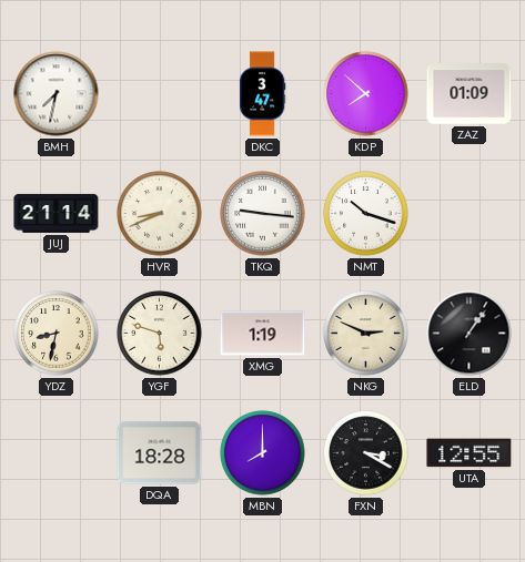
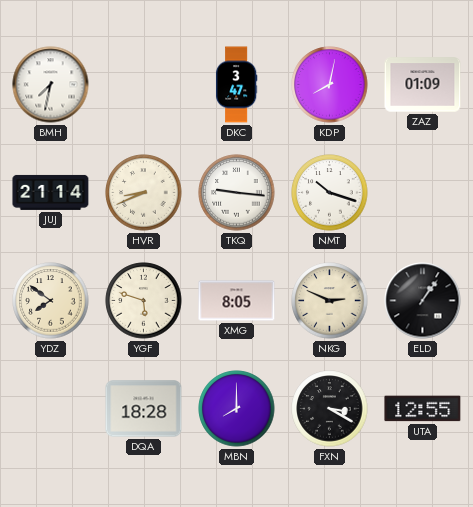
KDP: 7:52 -> 8:02 (330, 85)
YDZ: 8:32 -> 7:51 (51, 301)
XMG: 1:19 -> 8:05 (237, 301)
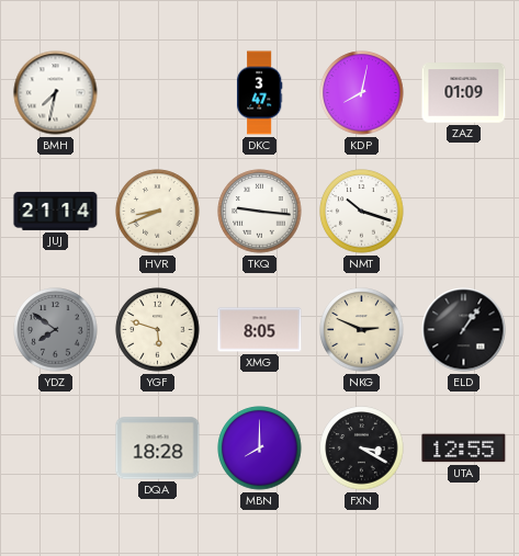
YDZ dial: cream -> grey (56, 330)
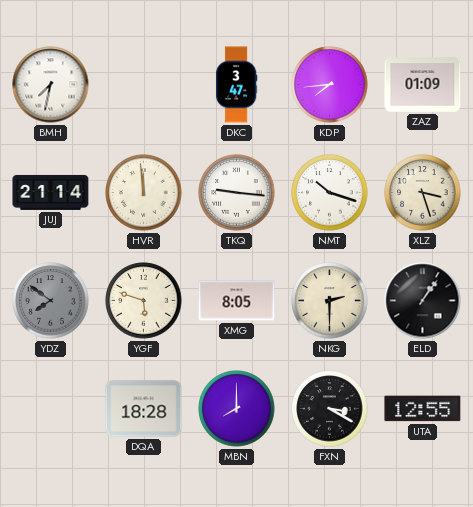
KDP: 8:02 -> 7:44 (330, 85)
HVR: 8:41 -> 11:59 (144, 193)
XLZ: none -> 3:27 (423, 193)
NKG: 2:49 -> 2:30 (330, 301)
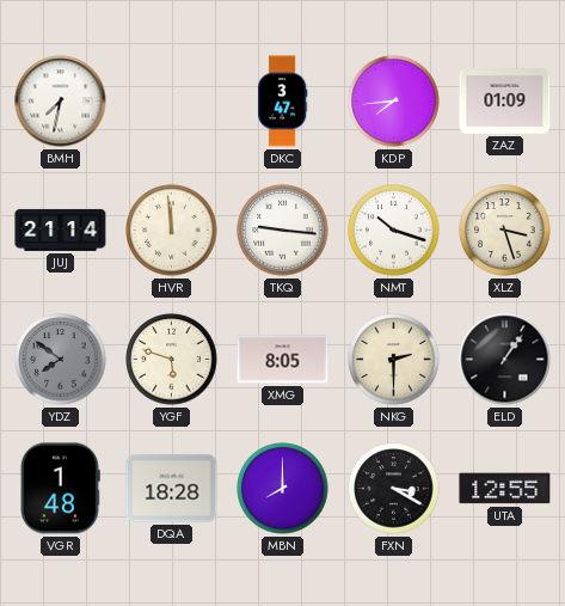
VGR: none -> 1:48 (60, 489)
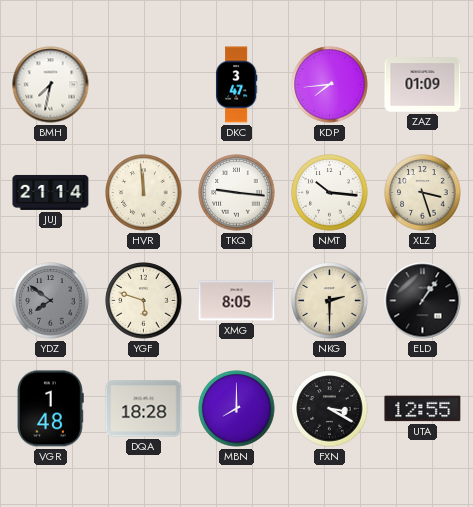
NMT: 10:18 -> 10:16 (330, 193)
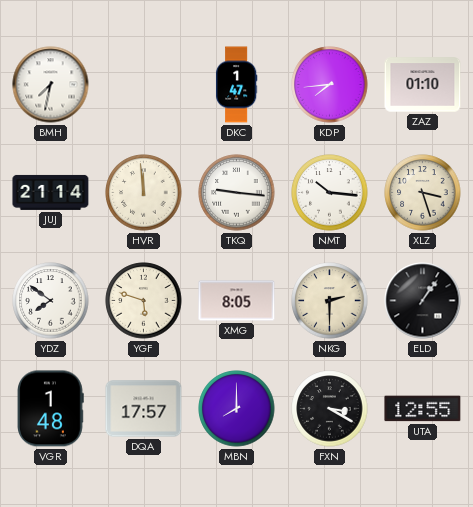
DKC: 3:47 -> 1:47 (236, 85)
ZAZ: 01:09 -> 01:10 (423, 85)
YDZ dial: grey -> white (51, 301)
DQA: 18:28 -> 17:57 (144, 409)
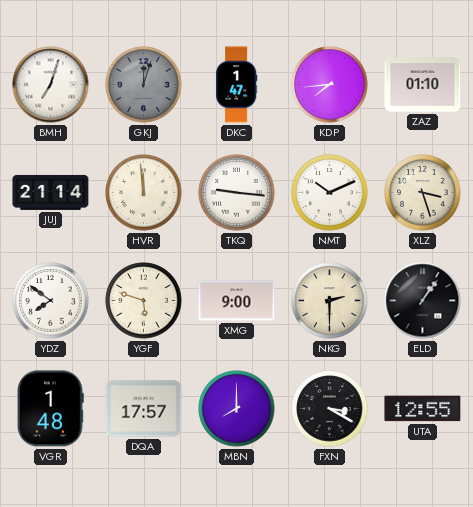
BMH: 7:32 -> 7:03 (51, 85)
GKJ: none -> 12:03 (144, 85)
NMT: 10:16 -> 10:11 (330, 193)
XMG: 8:05 -> 9:00 (237, 301)
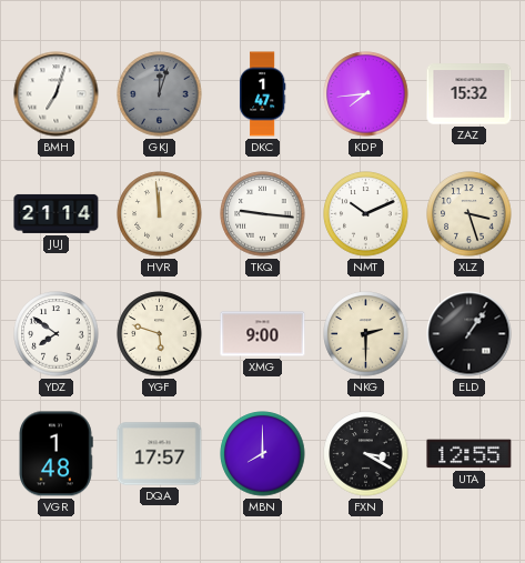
ZAZ: 01:10 -> 15:32 (470, 94)
